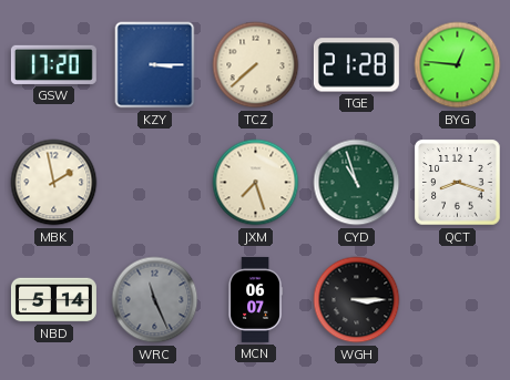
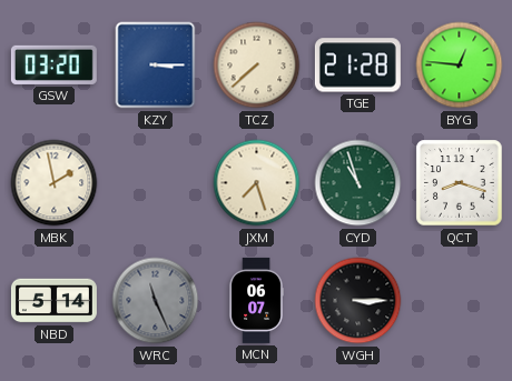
GSW: 17:20 -> 03:20 (53, 64)
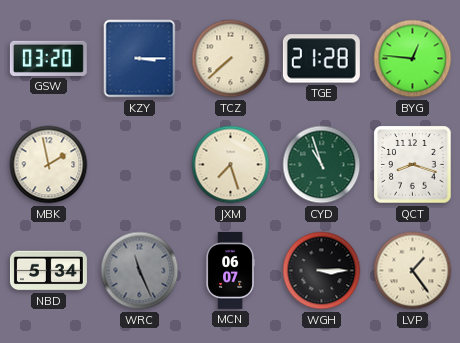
NBD: 5:14 -> 5:34 (48, 271)
LVP: none -> 1:24 (413, 271)
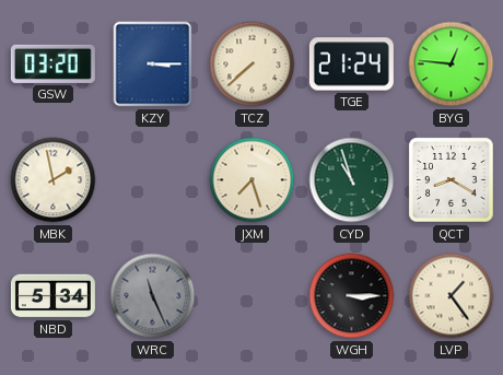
TGE: 21:28 -> 21:24 (351, 65)
QCT: 8:18 -> 8:20 (452, 180)
MCN: 06:07 -> none (230, 270)
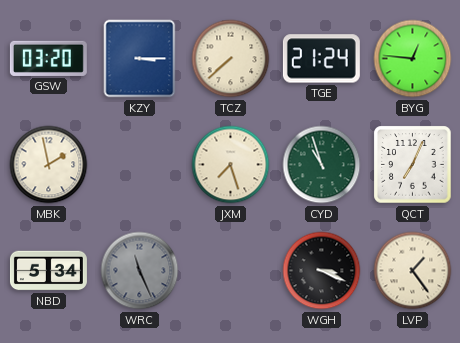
QCT: 8:20 -> 7:04 (413, 165)
WGH: 3:15 -> 3:19 (322, 271)
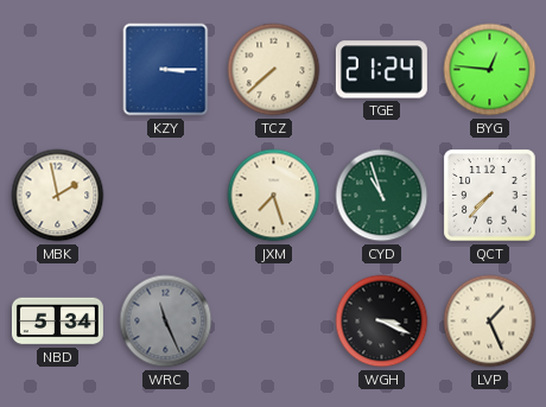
GSW: 03:20 -> none (48, 58)
QCT: 7:04 -> 7:37 (490, 196)
LVP: 1:24 -> 1:26 (490, 322)
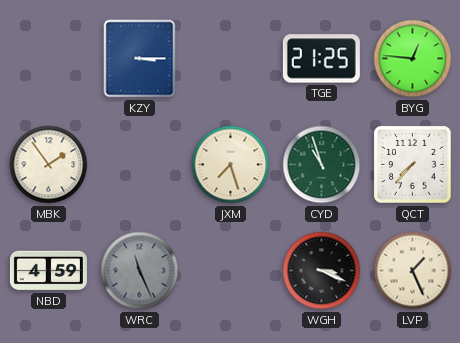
TCZ: 7:38 -> none (274, 70)
TGE: 21:24 -> 21:25 (321, 59)
MBK: 1:58 -> 1:54 (49, 165)
NBD: 5:34 -> 4:59 (48, 271)
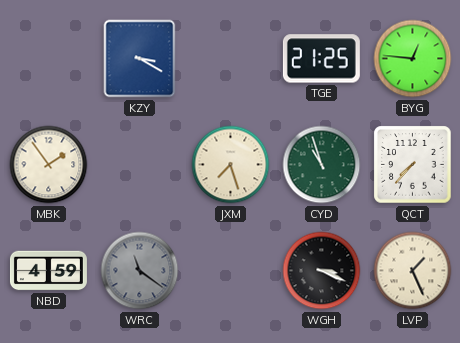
KZY: 3:15 -> 3:20 (140, 59)
WRC: 11:26 -> 11:21 (140, 271)
